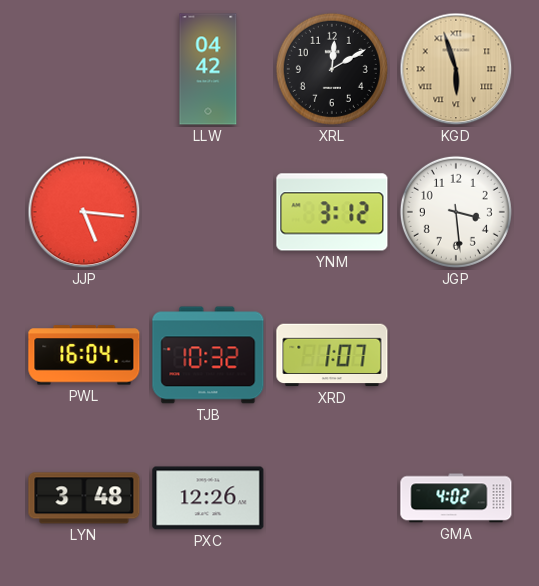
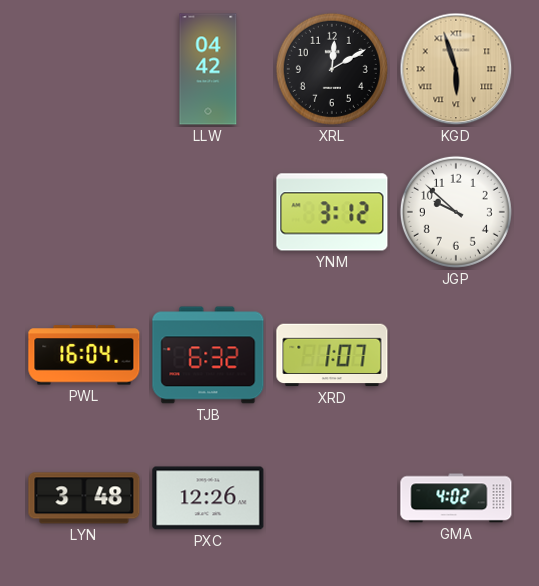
JJP: 5:16 -> none (84, 212)
JGP: 3:29 -> 9:52 (456, 212)
TJB: 10:32 -> 6:32 (208, 355)
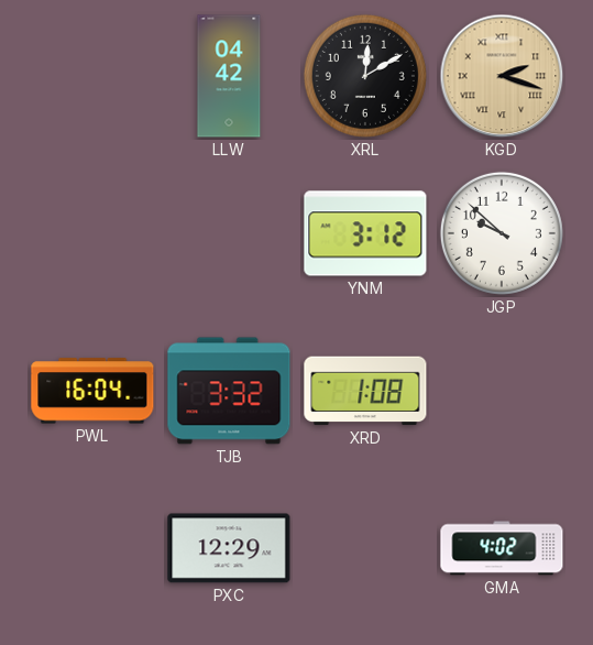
KGD: 5:57 -> 2:18 (502, 76)
TJB: 6:32 -> 3:32 (229, 391)
XRD: 1:07 -> 1:08 (365, 391)
LYN: 3:48 -> none (84, 498)
PXC: 12:26 -> 12:29 (229, 548)
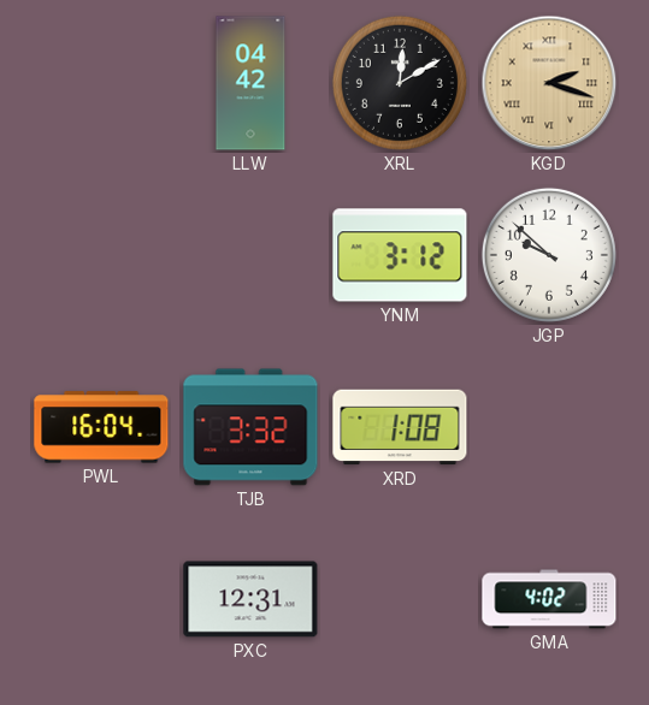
PXC: 12:29 -> 12:31 (250, 599)
